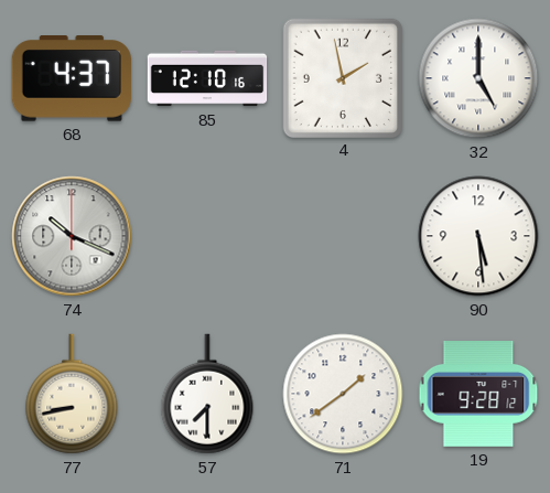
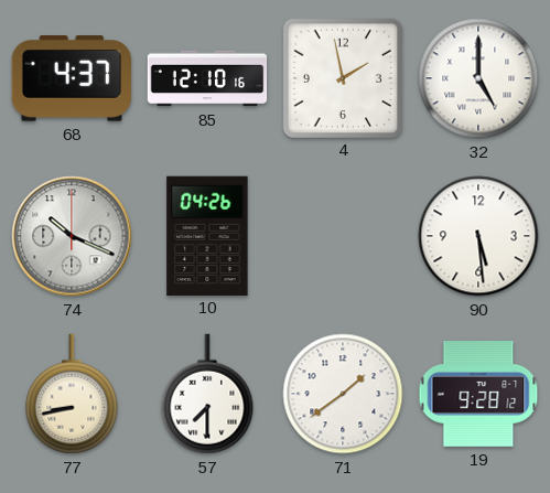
10: none -> 04:26 (207, 235)
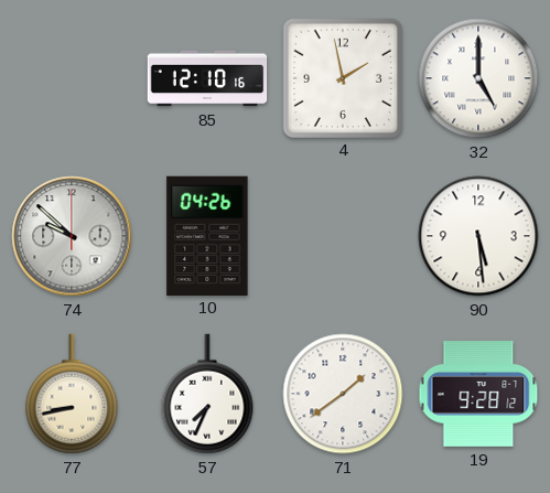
68: 4:37 -> none (72, 79)
74: 10:19 -> 9:52 (72, 236)
57: 7:30 -> 7:34 (207, 394)
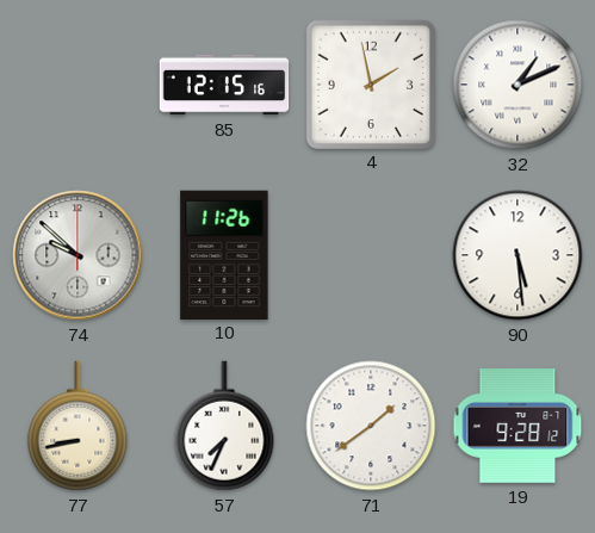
85: 12:10 -> 12:15 (224, 85)
32: 5:00 -> 1:11 (517, 85)
10: 04:26 -> 11:26 (224, 254)
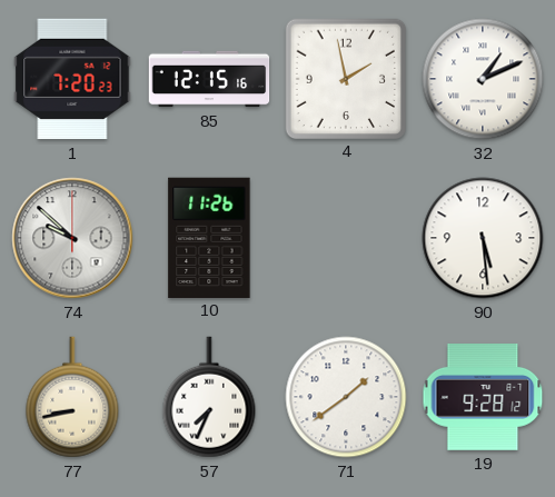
1: none -> 7:20 (72, 79)
